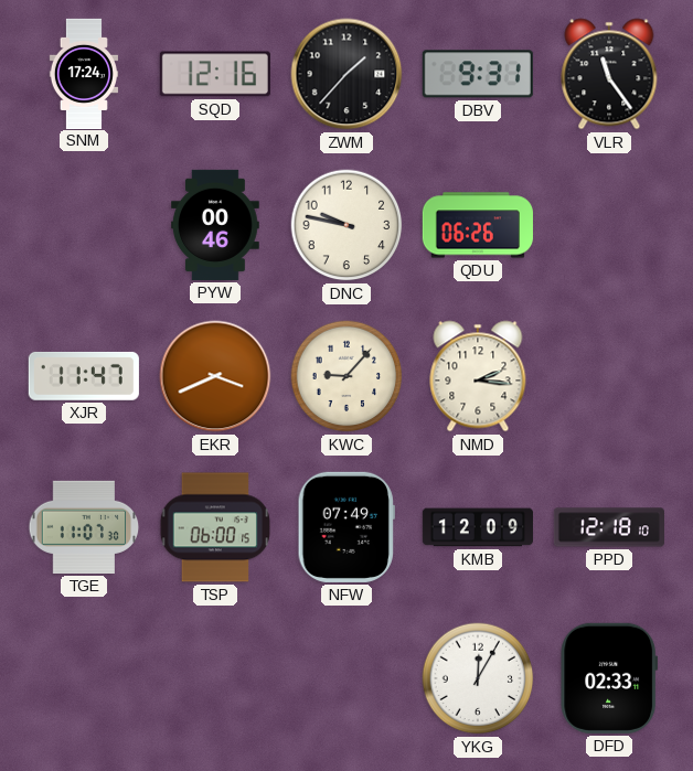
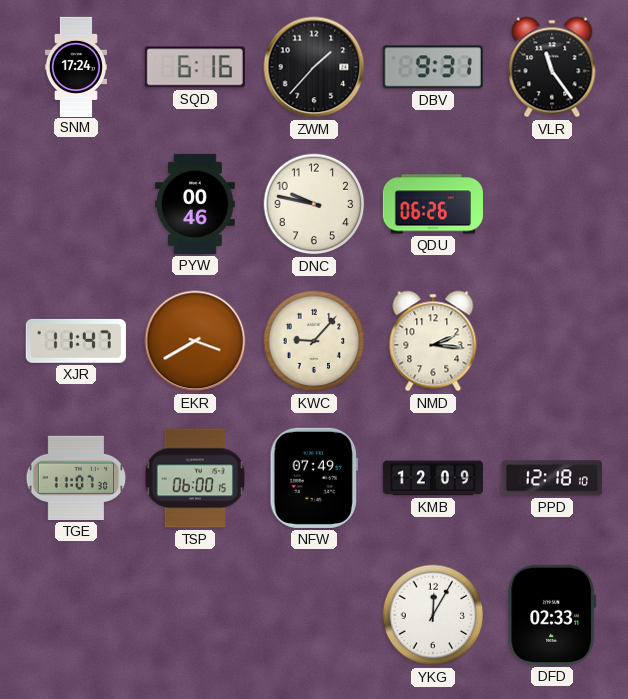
SQD: 12:16 -> 6:16 (195, 67)
EKR: 3:41 -> 3:40 (195, 341)
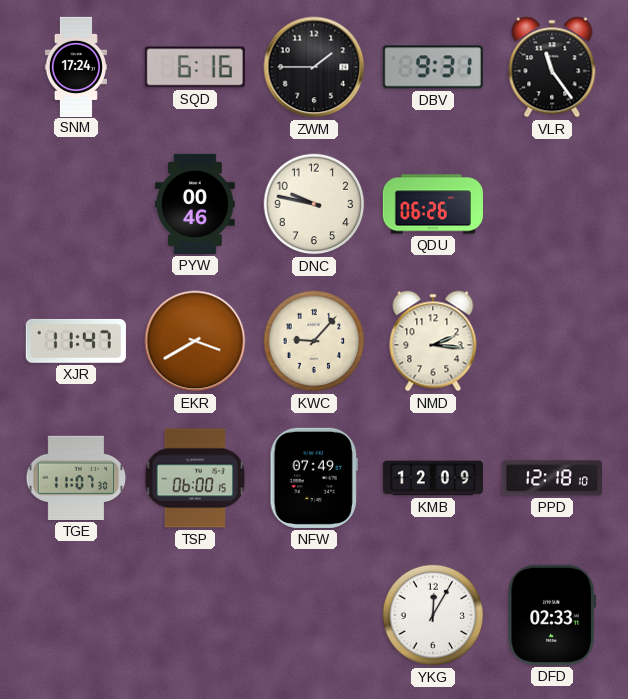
ZWM: 1:37 -> 1:45 (314, 67)
